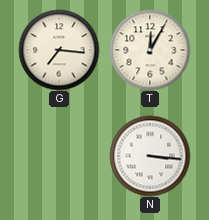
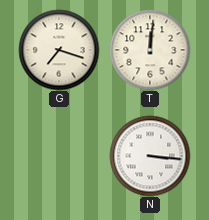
G: 7:16 -> 7:18 (59, 50)
T: 12:05 -> 12:01 (150, 50)
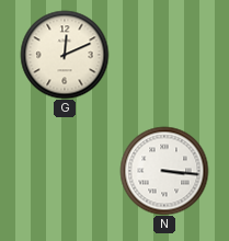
G: 7:18 -> 12:11 (65, 55)
T: 12:01 -> none (150, 50)
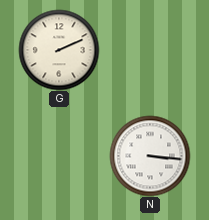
G: 12:11 -> 2:11 (59, 50)
